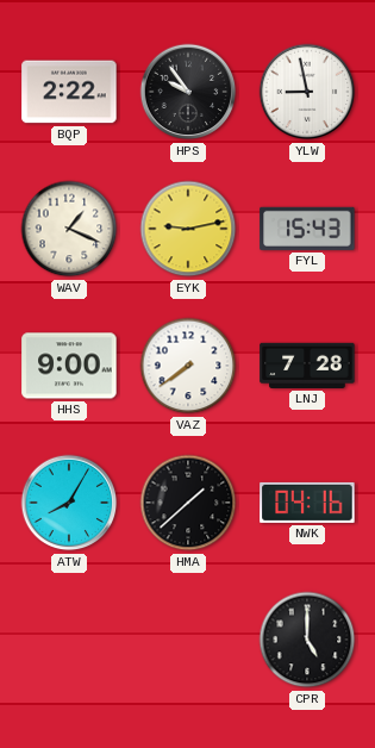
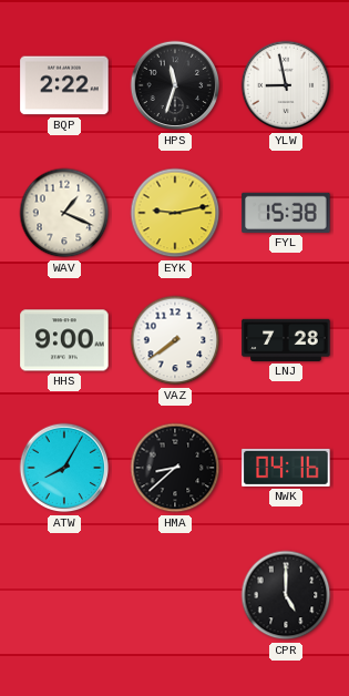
HPS: 9:54 -> 11:33 (175, 85)
FYL: 15:43 -> 15:38 (286, 213)
HMA: 1:38 -> 8:38 (175, 468)
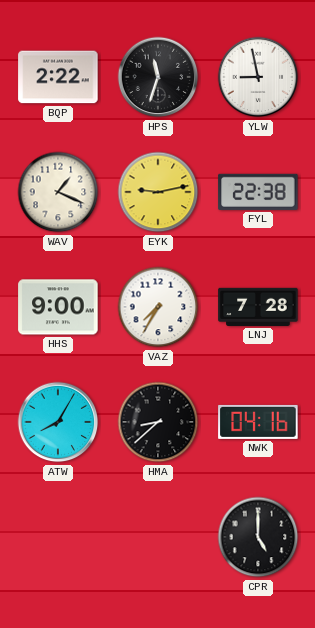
FYL: 15:38 -> 22:38 (258, 192)
VAZ: 7:39 -> 7:35 (158, 307)
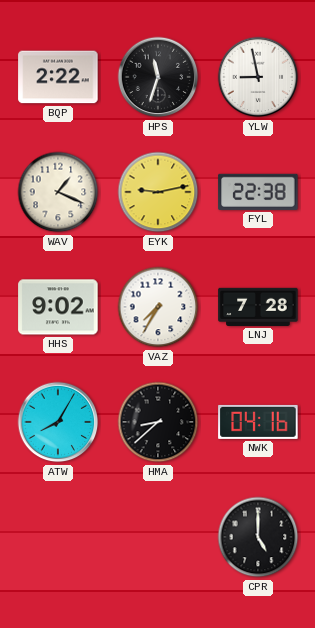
HHS: 9:00 -> 9:02 (58, 307)
